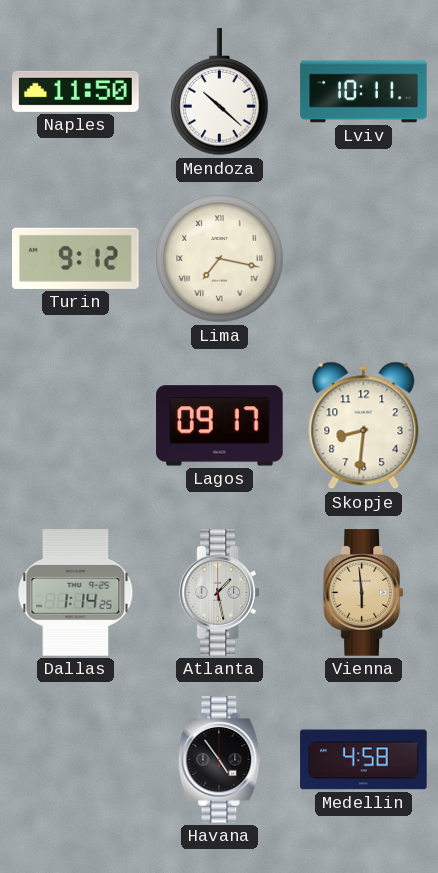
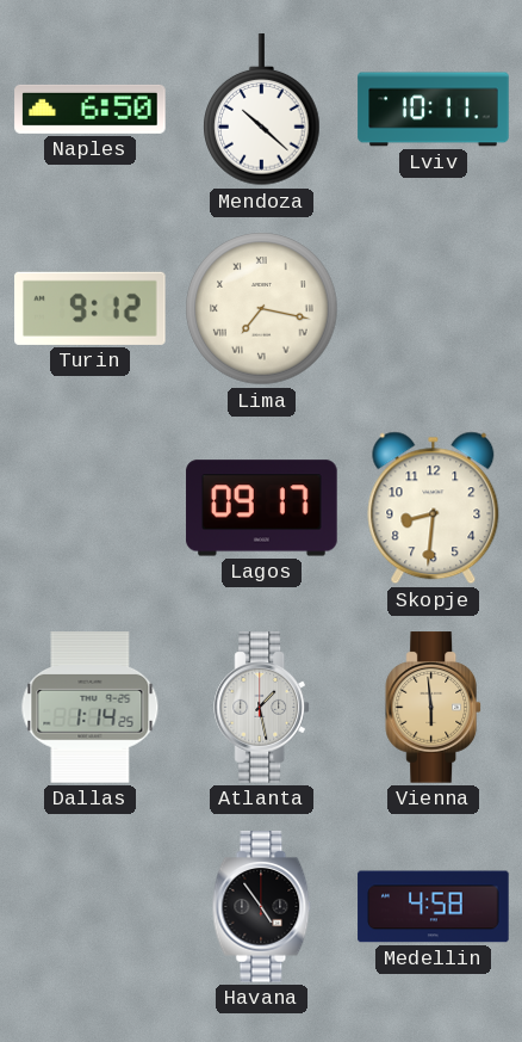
Naples: 11:50 -> 6:50 (91, 109)
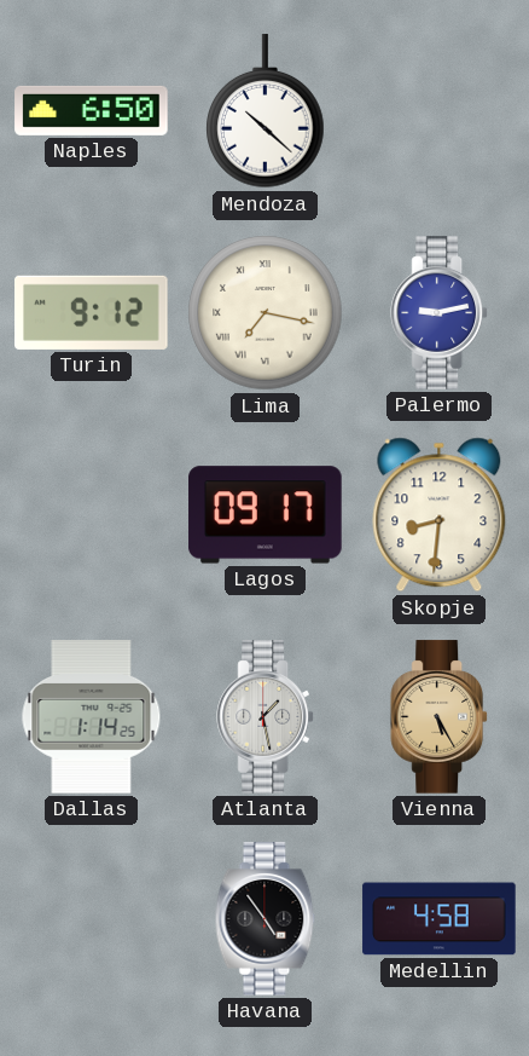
Lviv: 10:11 -> none (434, 110)
Palermo: none -> 9:13 (440, 313)
Vienna: 5:59 -> 5:25 (440, 717)
